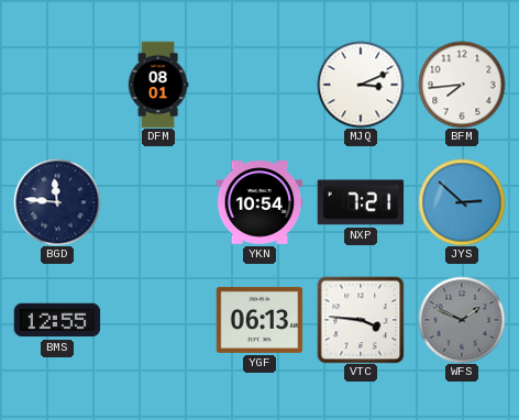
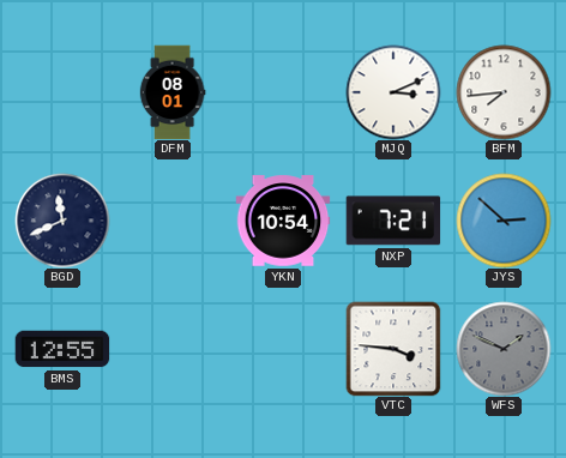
BGD: 11:46 -> 11:41 (62, 221)
YGF: 06:13 -> none (259, 320)
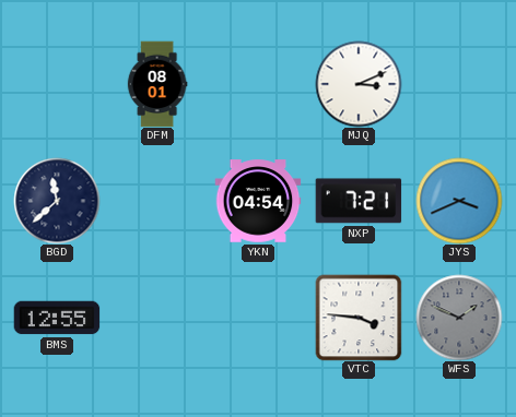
BFM: 7:44 -> none (504, 92)
BGD: 11:41 -> 11:38 (57, 201)
YKN: 10:54 -> 04:54 (258, 201)
JYS: 2:52 -> 3:41 (459, 201)
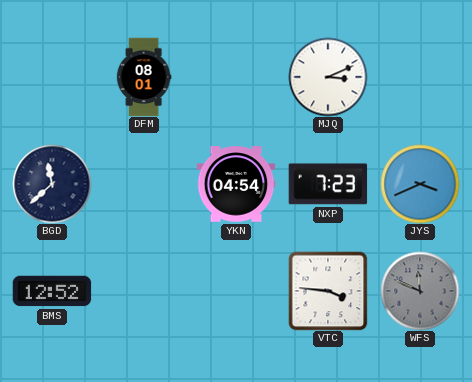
NXP: 7:21 -> 7:23 (328, 184)
BMS: 12:55 -> 12:52 (52, 291)
WFS: 1:49 -> 11:49 (420, 291)
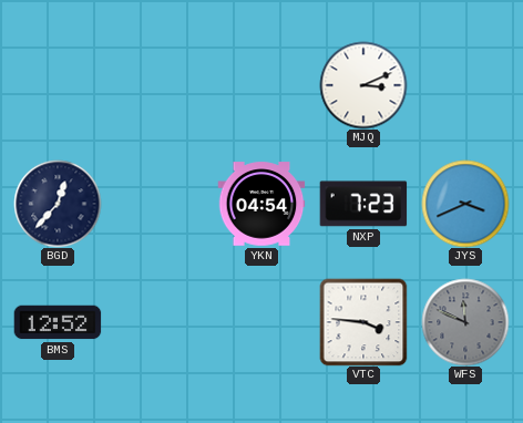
DFM: 08:01 -> none (144, 77)
BGD: 11:38 -> 12:37 (58, 204)
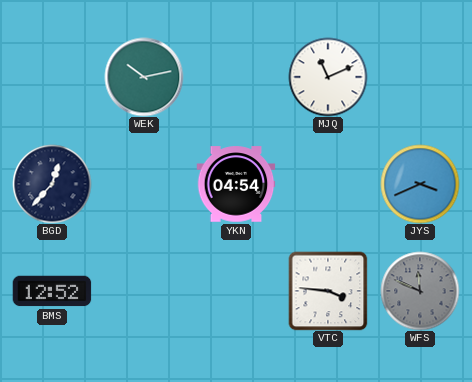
WEK: none -> 10:13 (144, 77)
MJQ: 3:11 -> 11:11 (328, 77)
NXP: 7:23 -> none (363, 204)
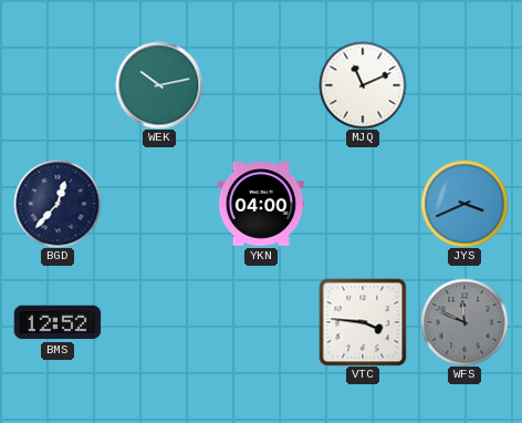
YKN: 04:54 -> 04:00 (261, 204)
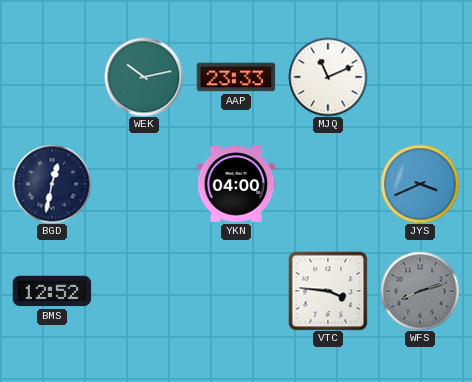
AAP: none -> 23:33 (236, 77)
BGD: 12:37 -> 12:32 (52, 184)
WFS: 11:49 -> 8:12 (420, 291)
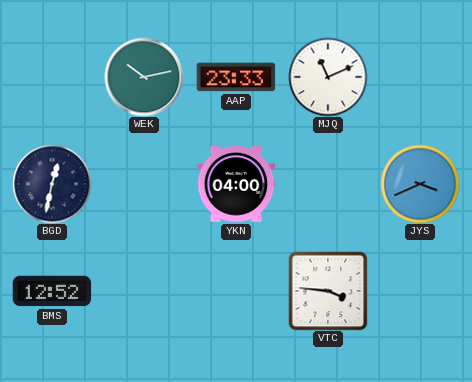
WFS: 8:12 -> none (420, 291)
